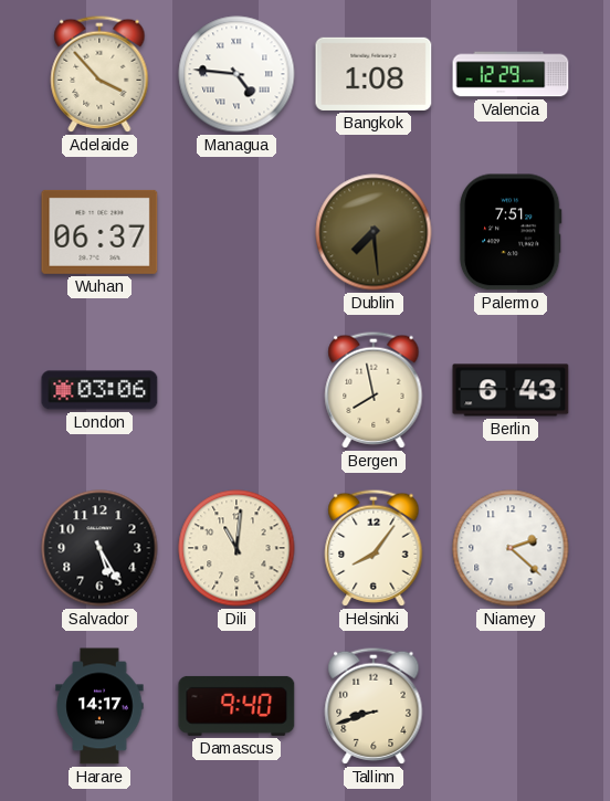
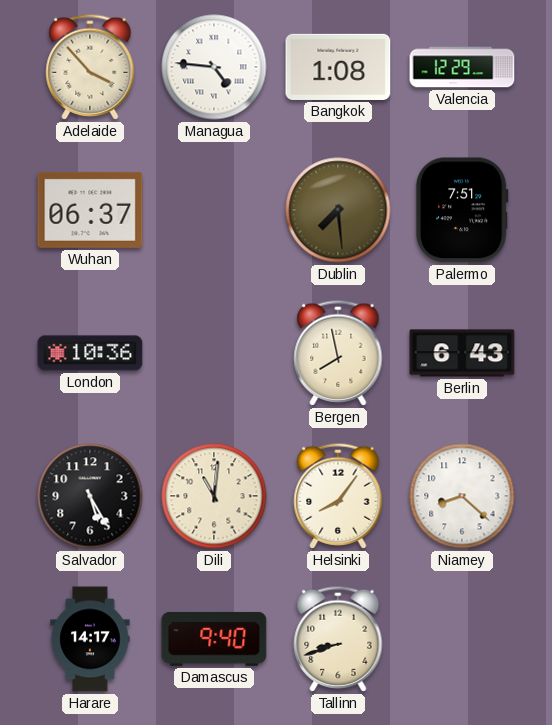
London: 03:06 -> 10:36 (90, 353)
Niamey: 2:22 -> 8:22 (462, 496)
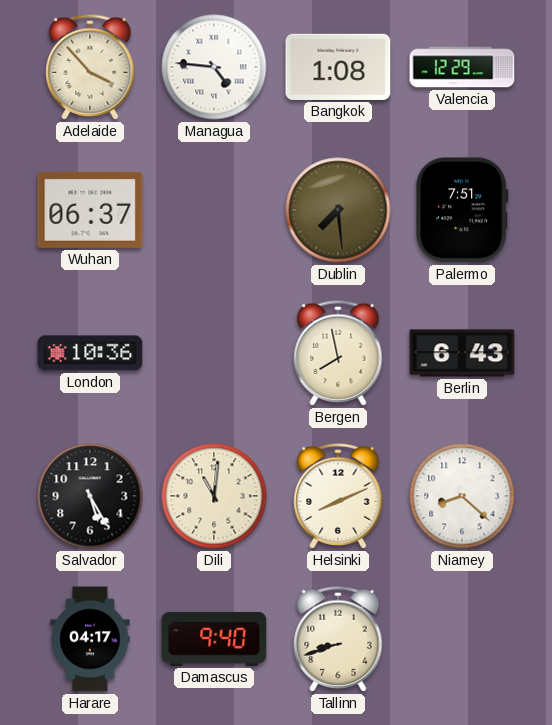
Helsinki: 8:06 -> 8:11 (338, 496)
Harare: 14:17 -> 04:17 (90, 639)
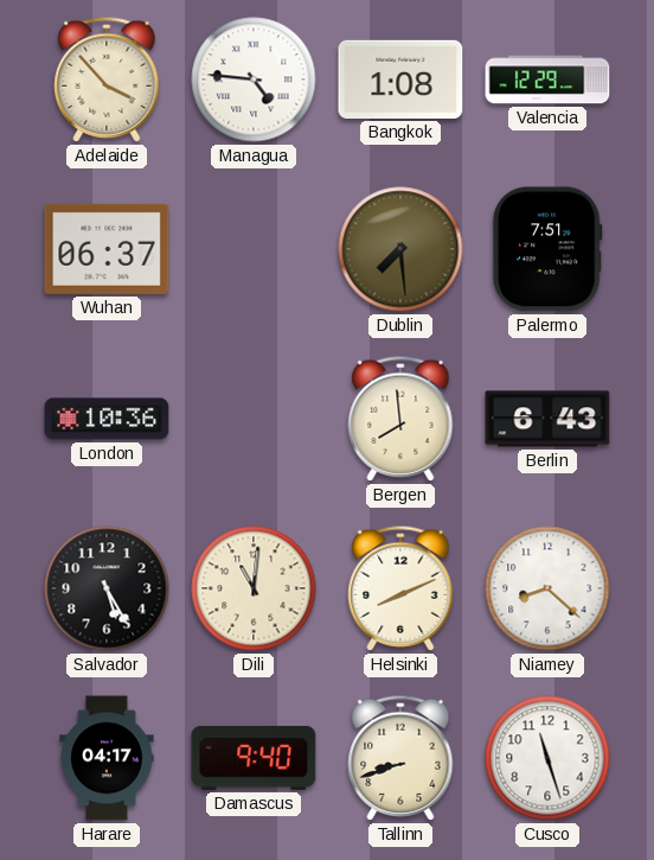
Bergen: 7:58 -> 7:59 (400, 419)
Cusco: none -> 11:27 (547, 758)
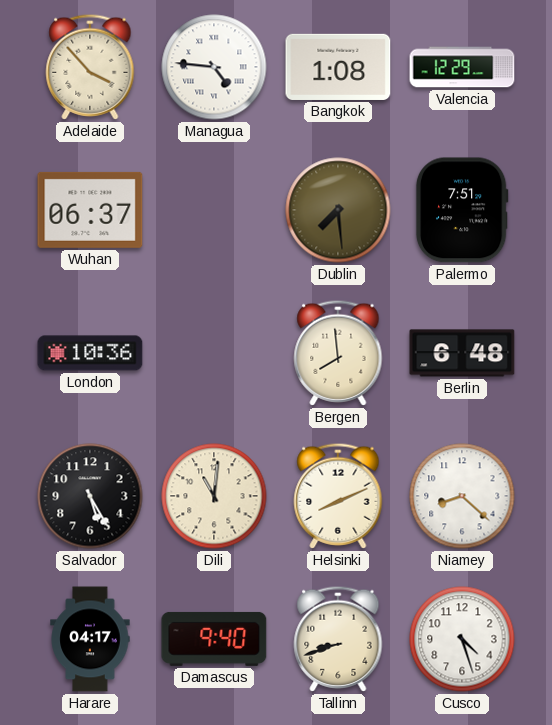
Berlin: 6:43 -> 6:48 (462, 353)
Cusco: 11:27 -> 4:27 (462, 639)
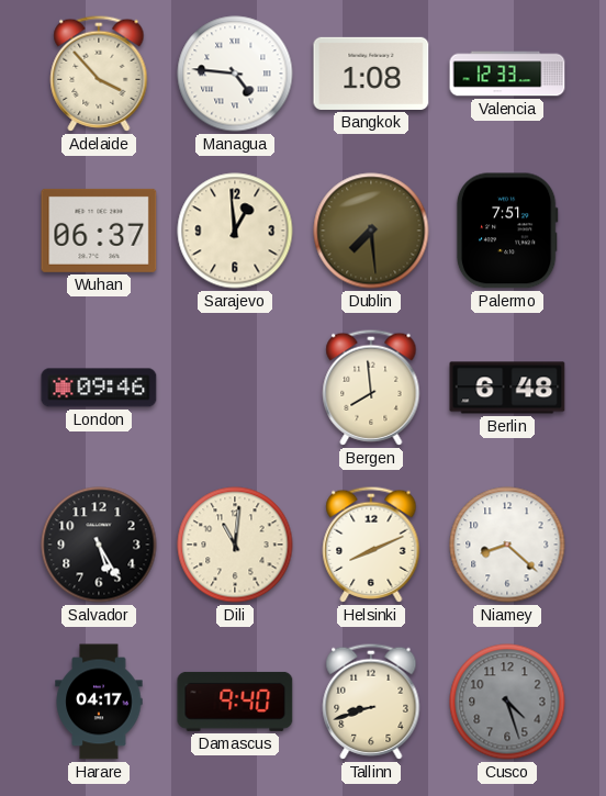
Valencia: 12:29 -> 12:33 (507, 74)
Sarajevo: none -> 12:59 (235, 231)
London: 10:36 -> 09:46 (99, 388)
Cusco dial: white -> grey (507, 702)
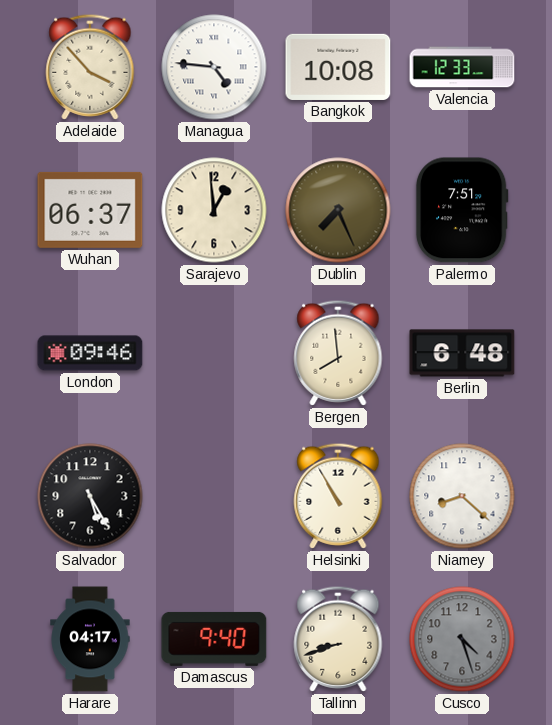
Bangkok: 1:08 -> 10:08 (338, 67)
Dublin: 7:29 -> 7:26 (338, 210)
Dili: 11:01 -> none (235, 545)
Helsinki: 8:11 -> 10:55 (338, 496)
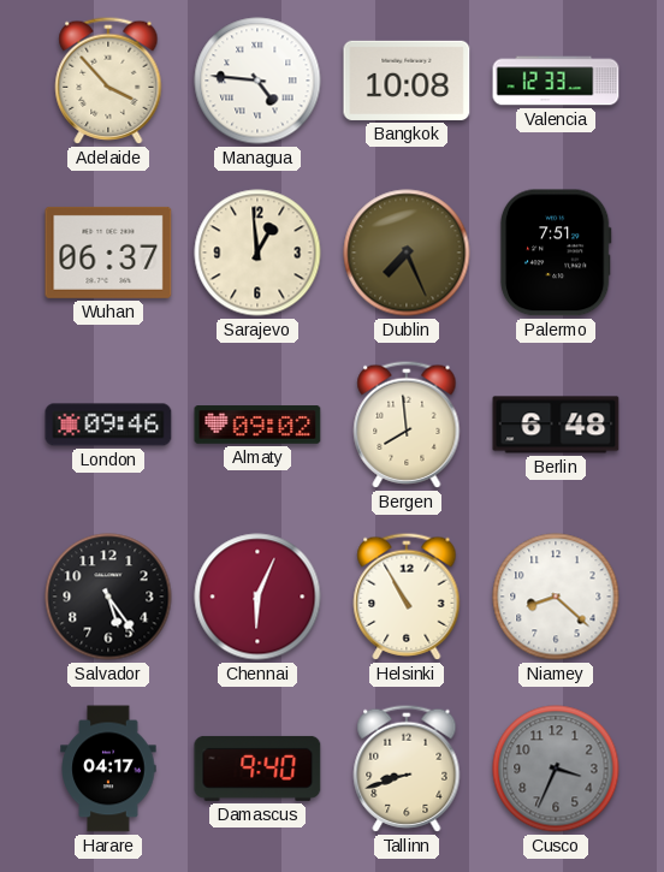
Almaty: none -> 09:02 (257, 425)
Salvador: 5:25 -> 5:24 (108, 597)
Chennai: none -> 6:04 (257, 597)
Cusco: 4:27 -> 3:34 (556, 769)
